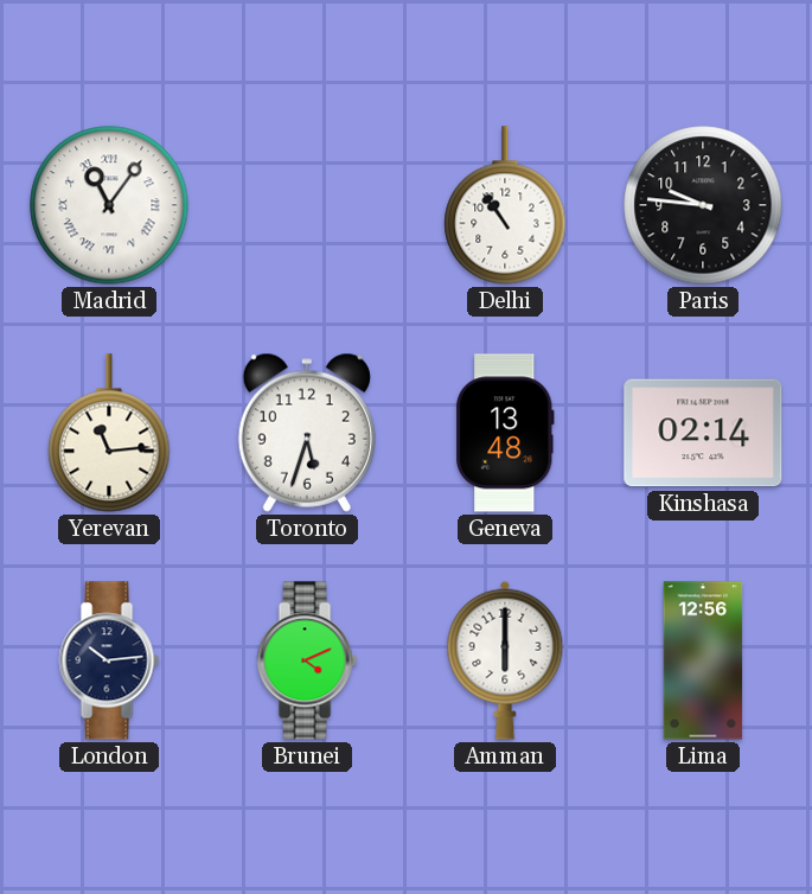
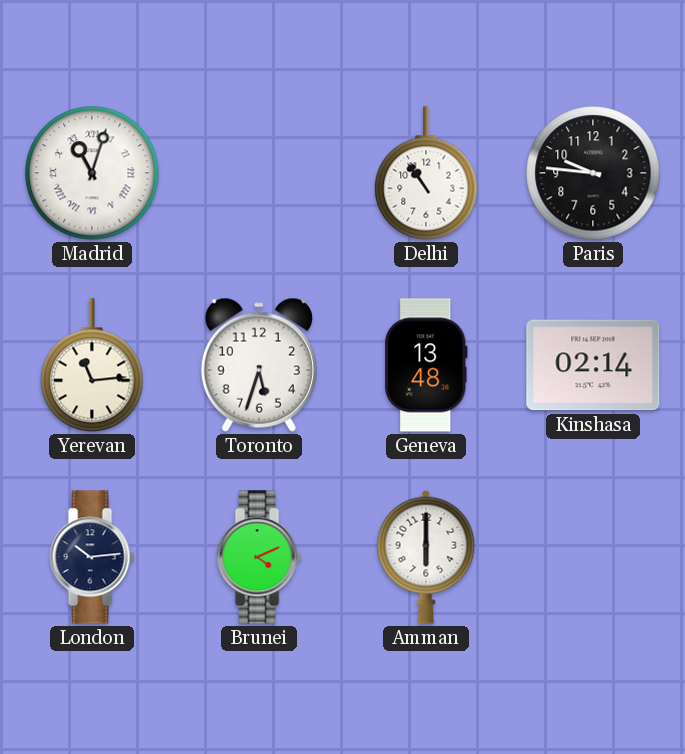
Madrid: 11:06 -> 11:03 (92, 173)
Lima: 12:56 -> none (703, 660)
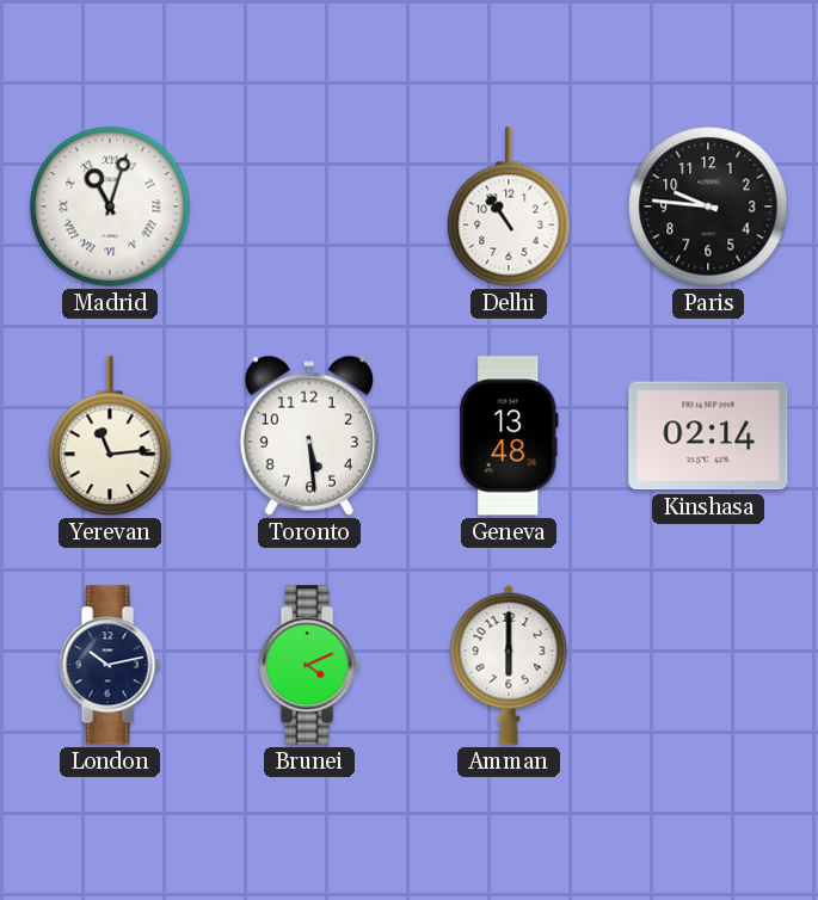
Toronto: 5:33 -> 5:29 (309, 436)
London: 10:14 -> 10:13 (110, 665)
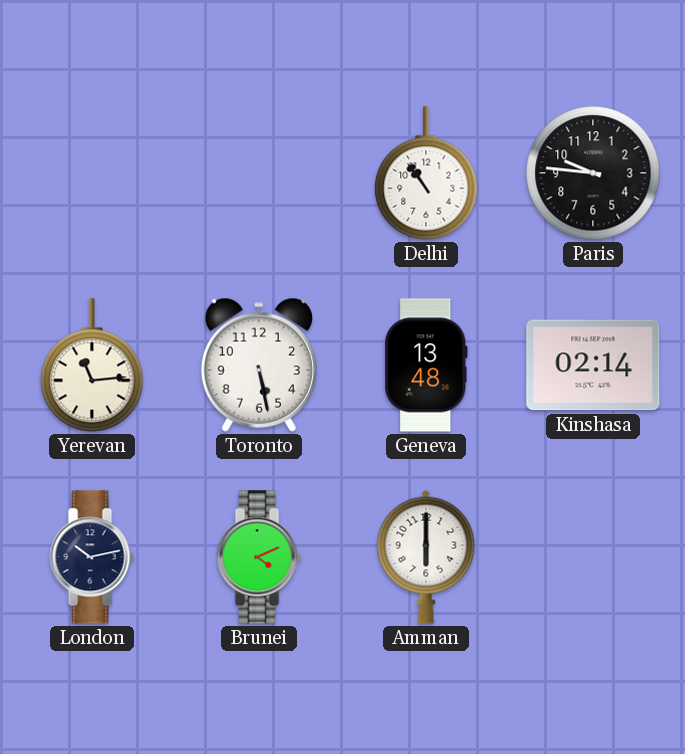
Madrid: 11:03 -> none (110, 206)
Toronto: 5:29 -> 5:28 (259, 365)
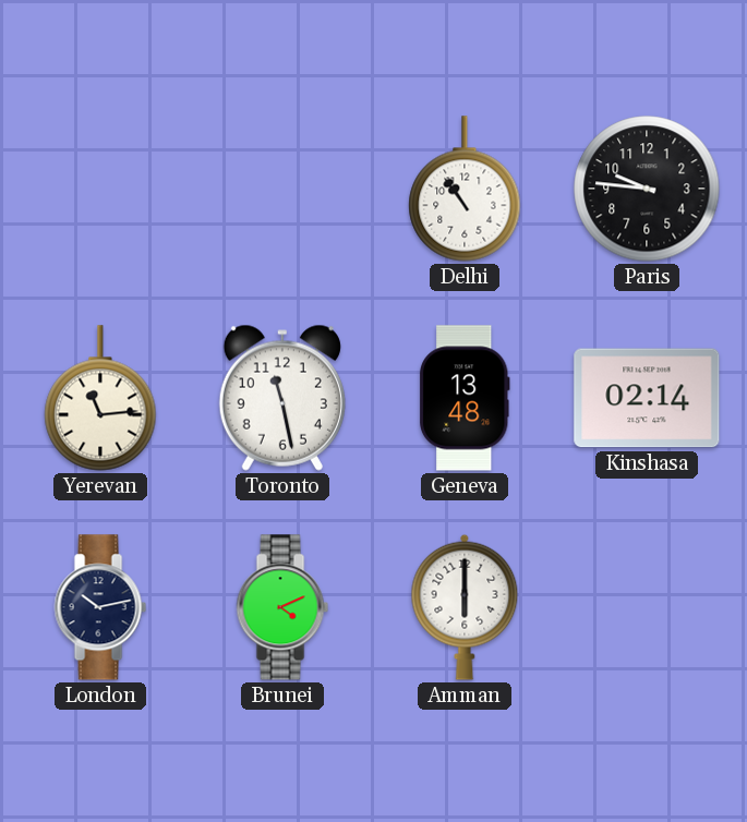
Toronto: 5:28 -> 11:28 (282, 398)
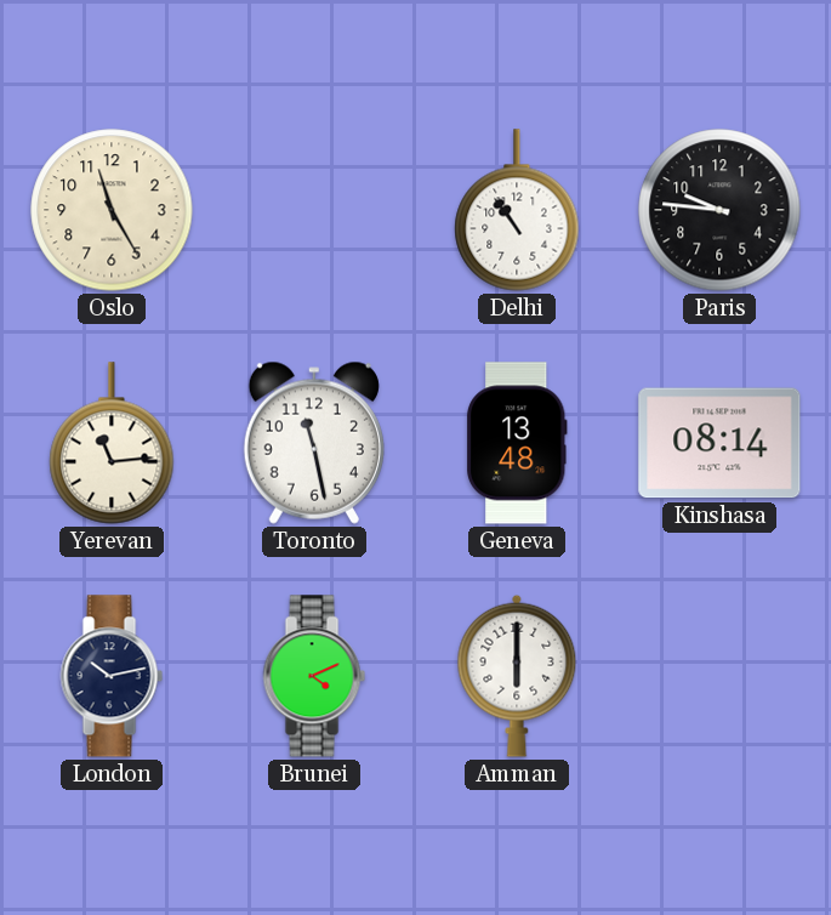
Oslo: none -> 11:25 (112, 210)
Kinshasa: 02:14 -> 08:14 (719, 443)
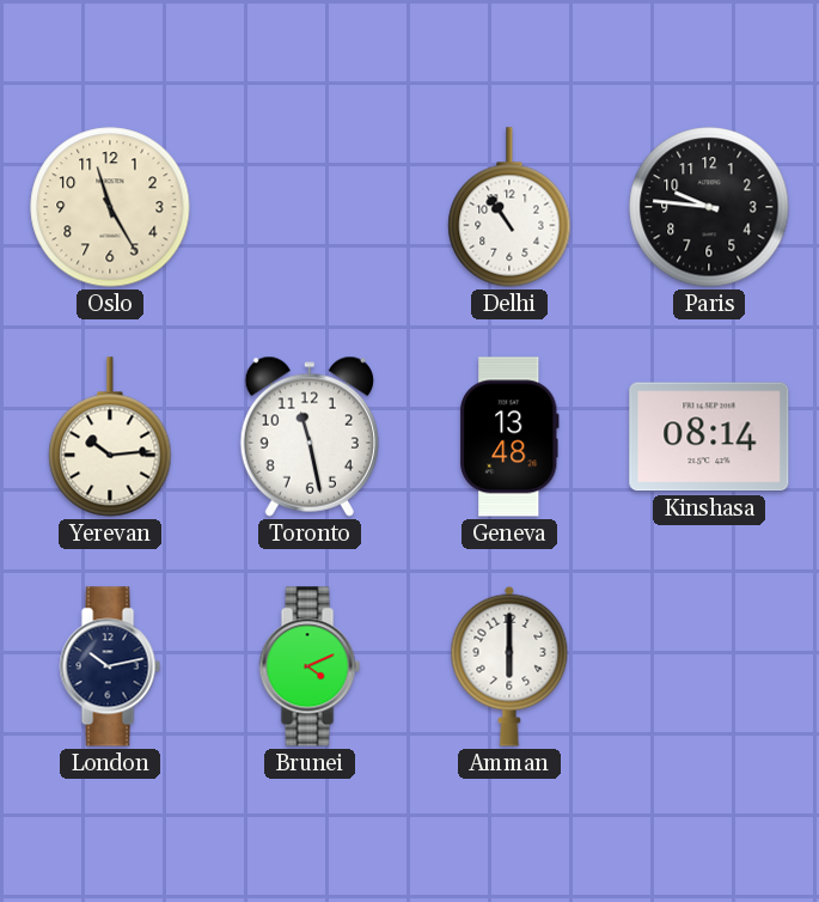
Yerevan: 11:14 -> 10:14 (110, 437)
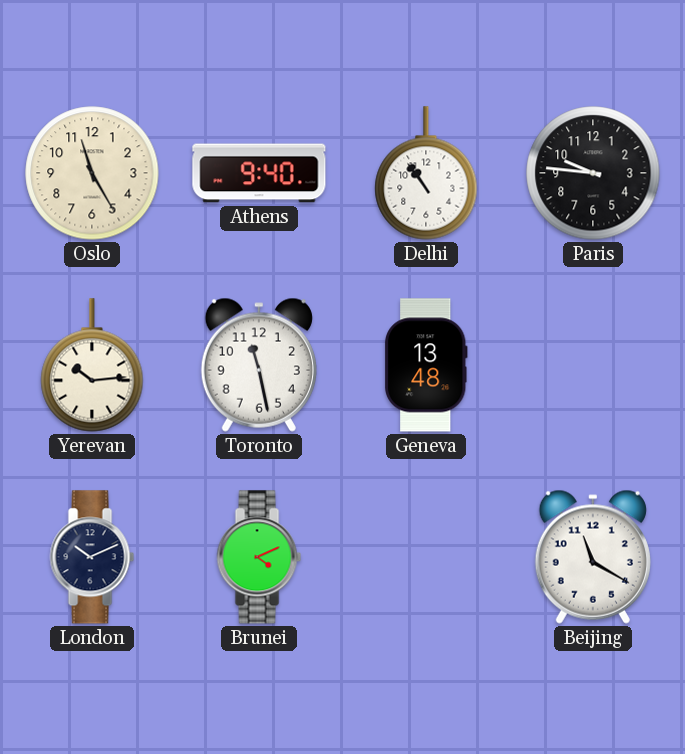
Athens: none -> 9:40 (259, 173)
Kinshasa: 08:14 -> none (709, 437)
London: 10:13 -> 10:11 (92, 557)
Amman: 6:00 -> none (509, 666)
Beijing: none -> 11:20 (593, 557)
